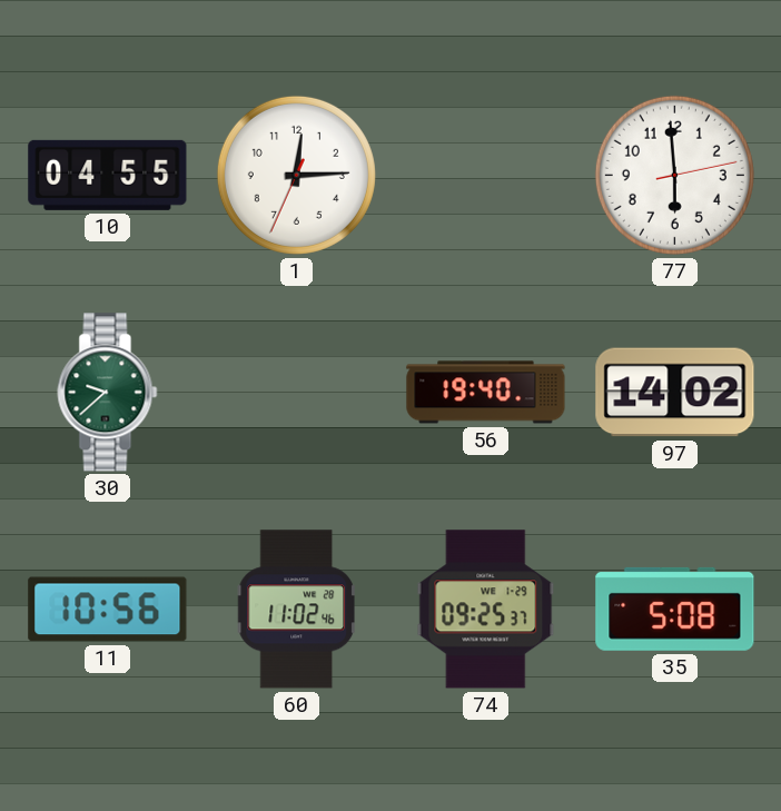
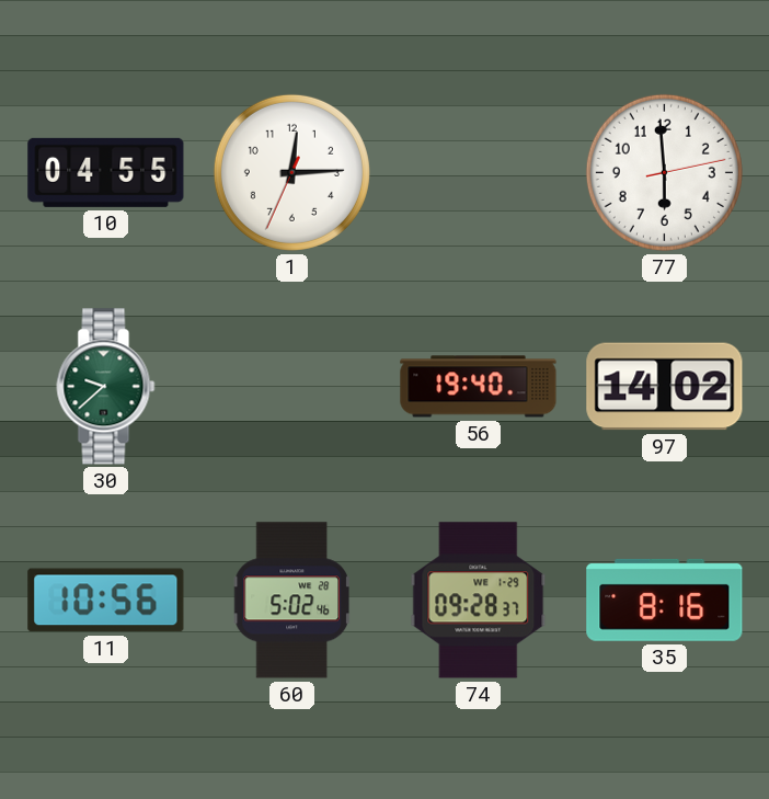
60: 11:02 -> 5:02 (291, 601)
74: 09:25 -> 09:28 (479, 601)
35: 5:08 -> 8:16 (665, 600)
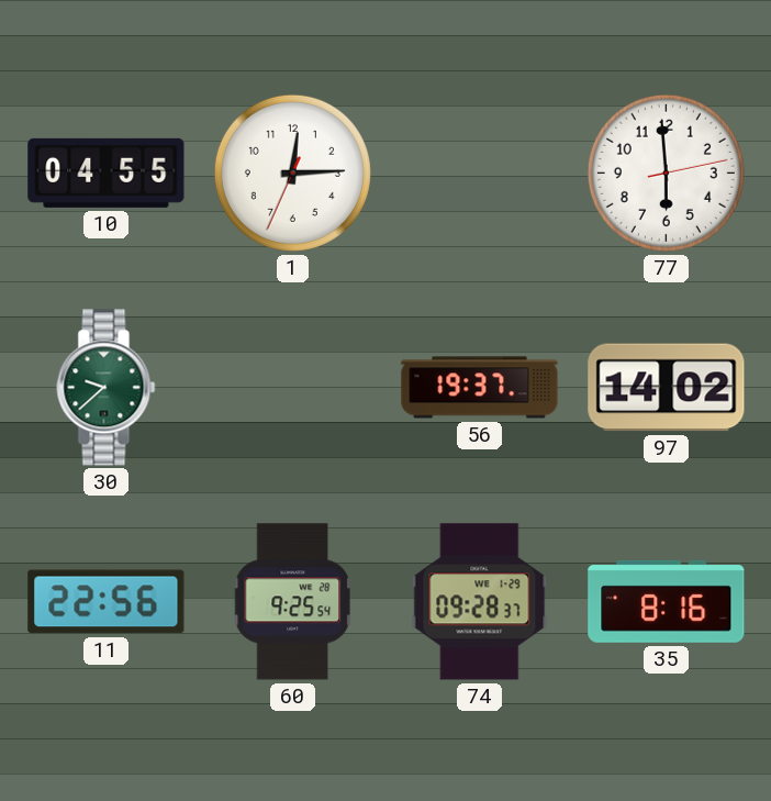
56: 19:40 -> 19:37 (480, 388)
11: 10:56 -> 22:56 (107, 602)
60: 5:02 -> 9:25 (292, 602)
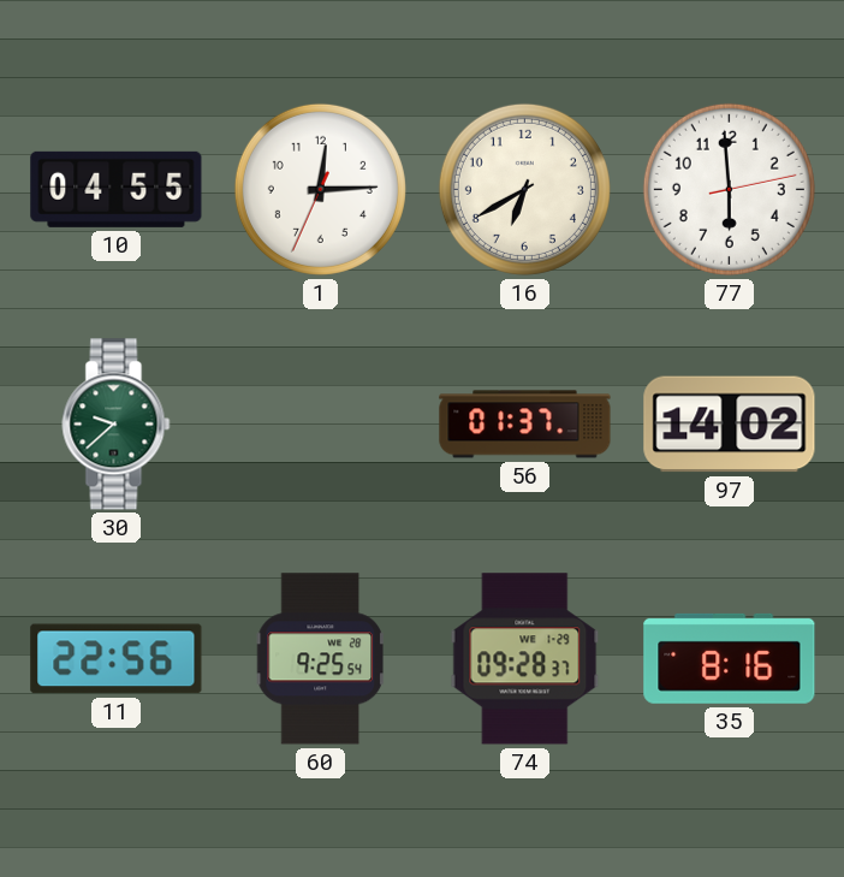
16: none -> 6:40 (524, 189)
56: 19:37 -> 01:37 (525, 425)
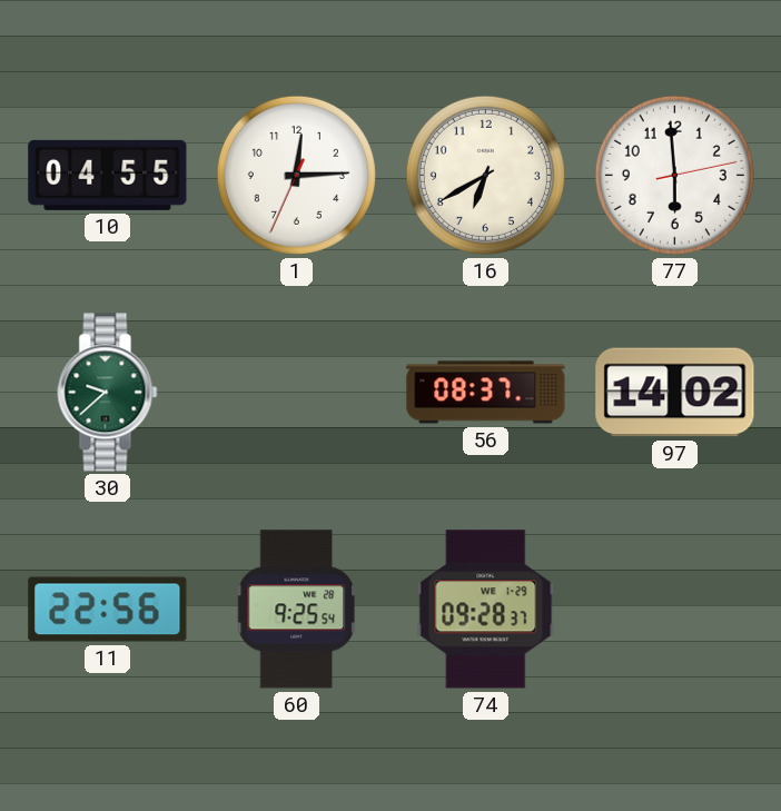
56: 01:37 -> 08:37 (486, 393)
35: 8:16 -> none (730, 658)
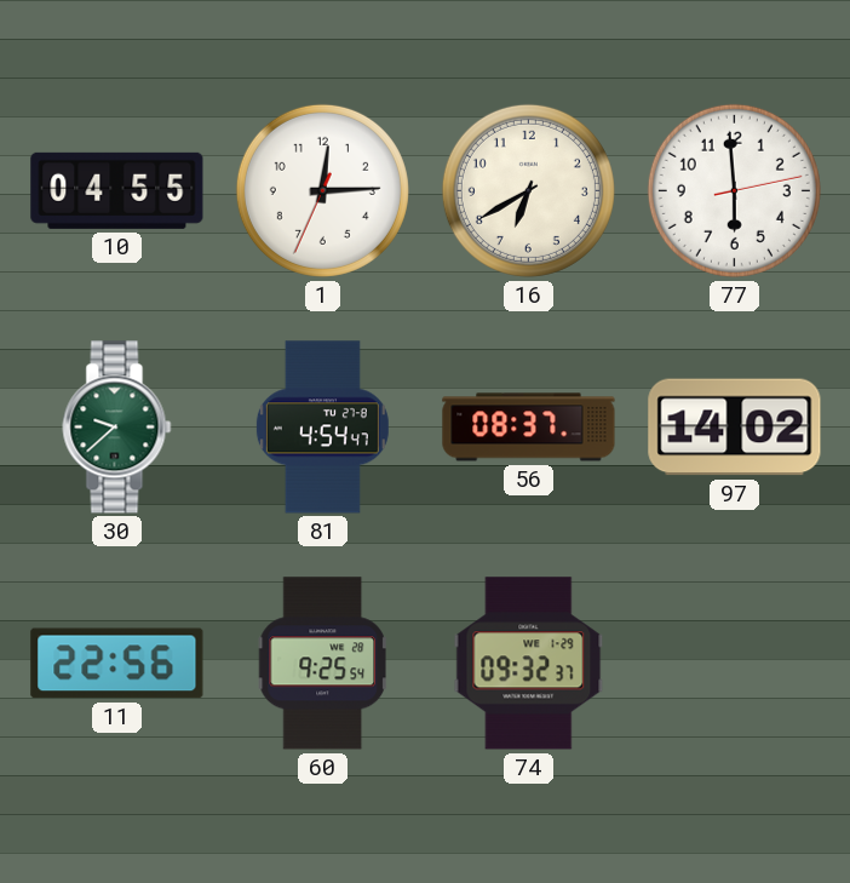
81: none -> 4:54 (322, 428)
74: 09:28 -> 09:32 (529, 664)
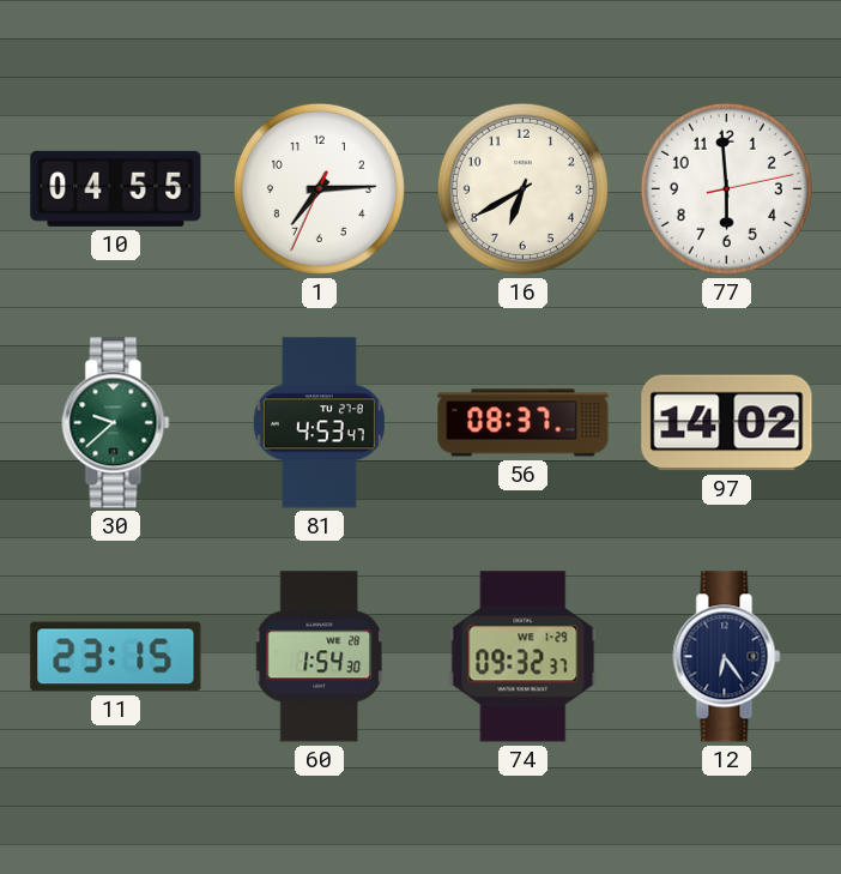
1: 12:14 -> 7:14 (319, 188)
81: 4:54 -> 4:53 (319, 423)
11: 22:56 -> 23:15 (116, 657)
60: 9:25 -> 1:54 (319, 657)
12: none -> 6:24 (727, 657)
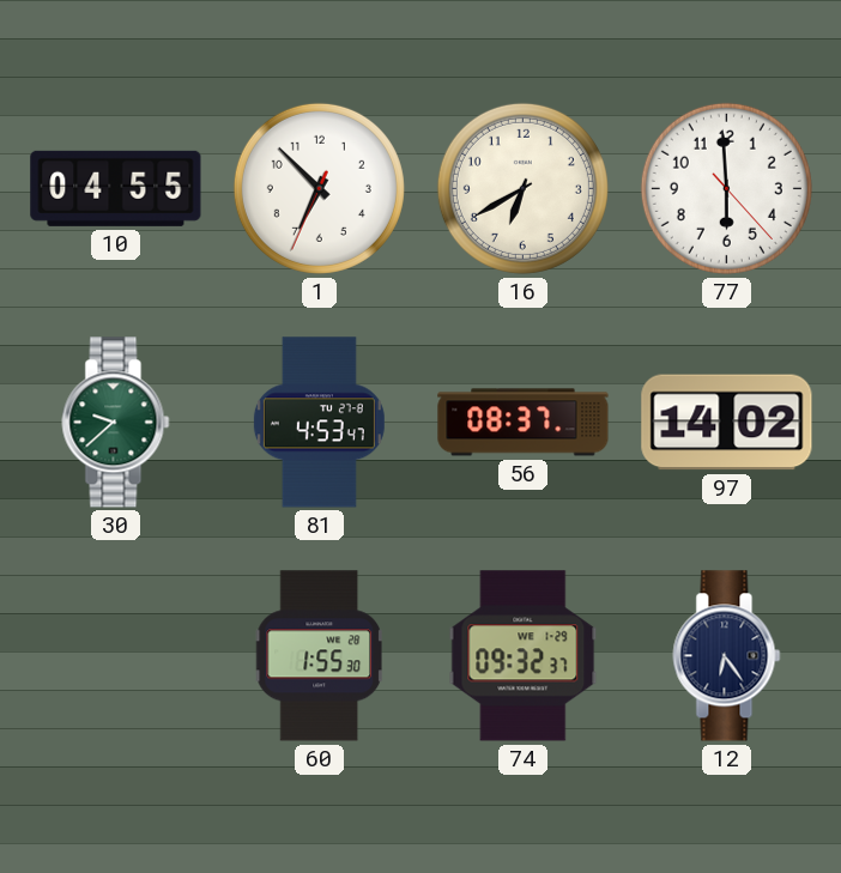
1: 7:14 -> 6:52 (319, 188)
77: 5:59:13 -> 5:59:23 (726, 188)
11: 23:15 -> none (116, 657)
60: 1:54 -> 1:55 (319, 656)
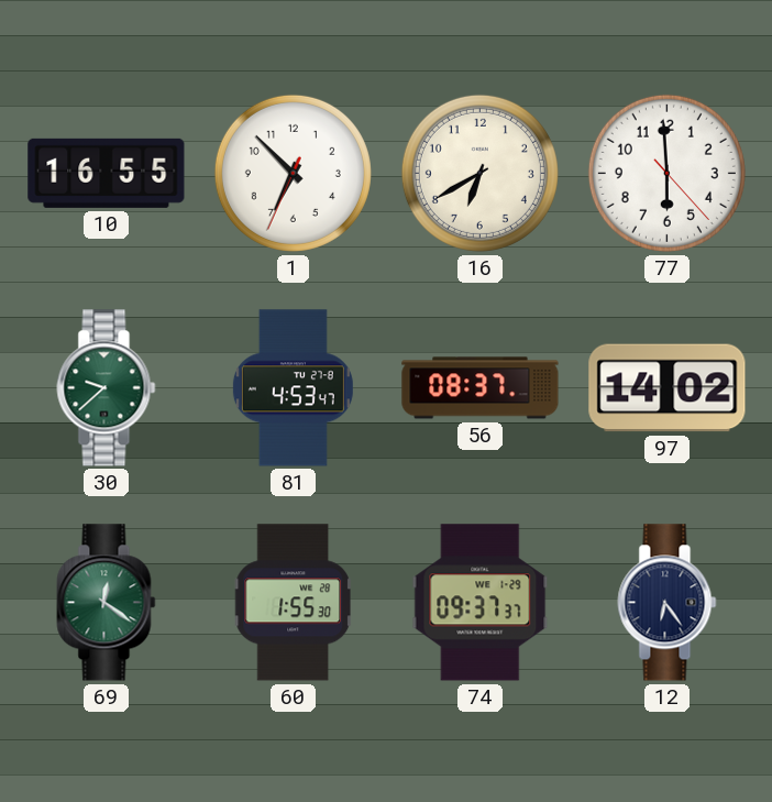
10: 04:55 -> 16:55 (107, 173)
69: none -> 12:21 (107, 603)
74: 09:32 -> 09:37 (481, 603)
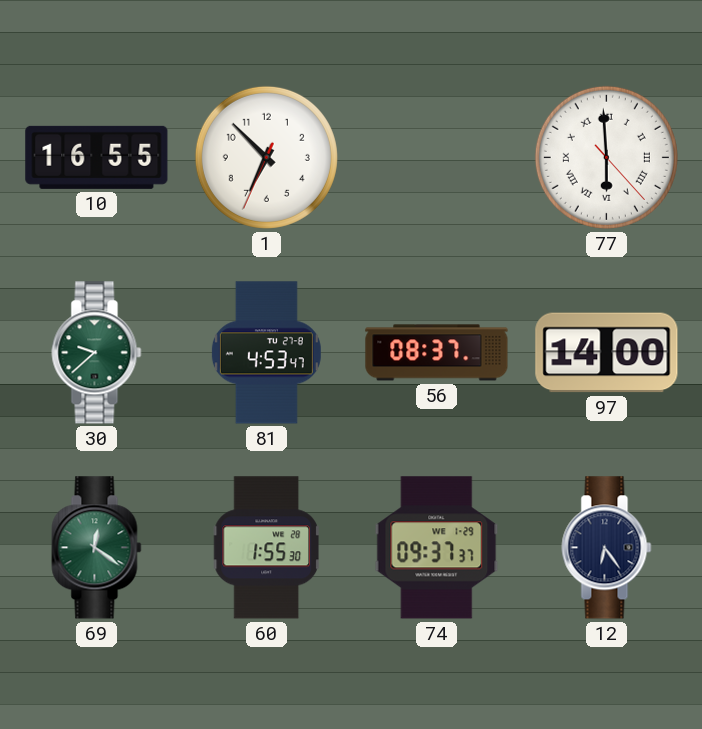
16: 6:40 -> none (479, 173)
77 numerals: Arabic -> Roman (606, 157)
97: 14:02 -> 14:00 (607, 353)
